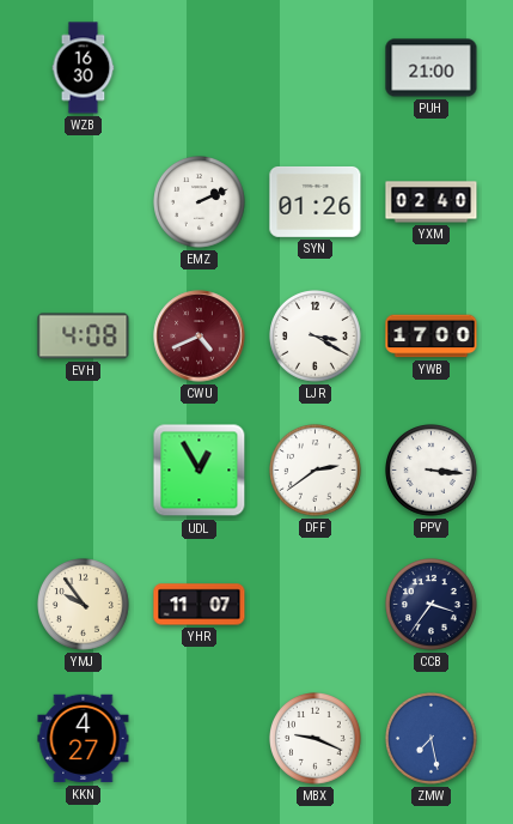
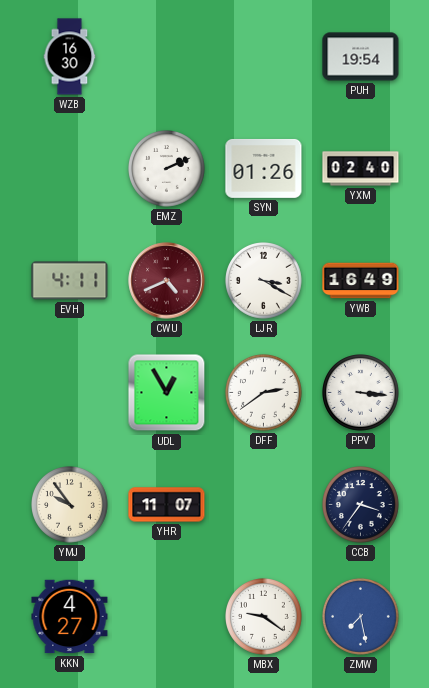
PUH: 21:00 -> 19:54 (361, 57)
EVH: 4:08 -> 4:11 (70, 281)
YWB: 17:00 -> 16:49 (361, 281)
MBX: 9:19 -> 9:21 (264, 617)
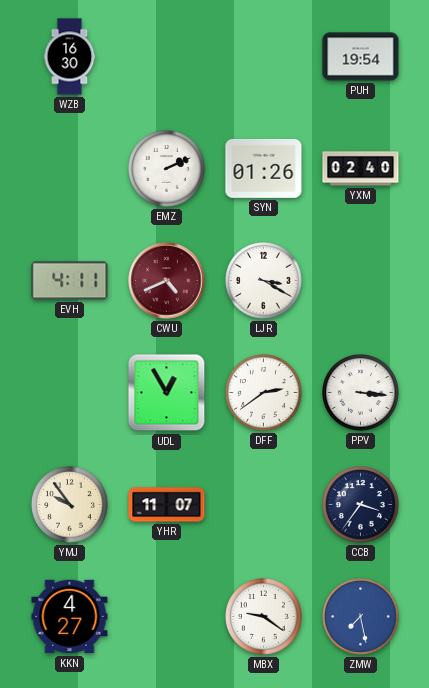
YWB: 16:49 -> none (361, 281)
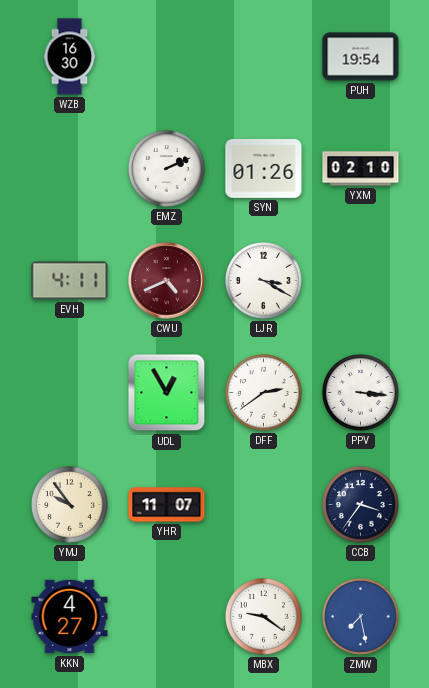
YXM: 02:40 -> 02:10 (361, 169)
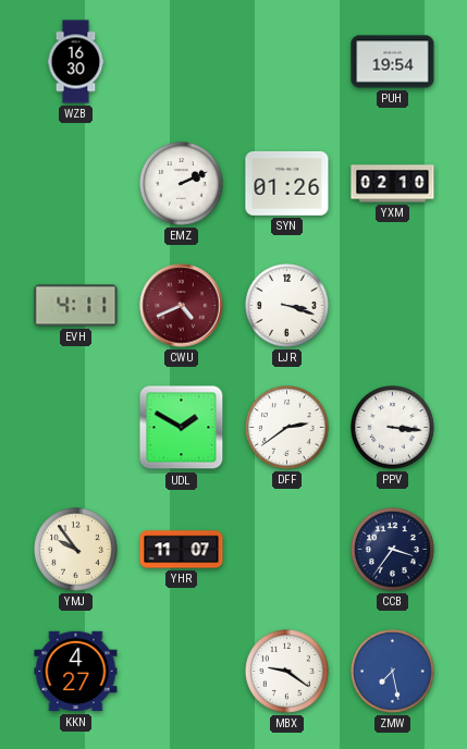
LJR: 3:20 -> 3:18 (287, 306)
UDL: 12:55 -> 1:50 (182, 428)
